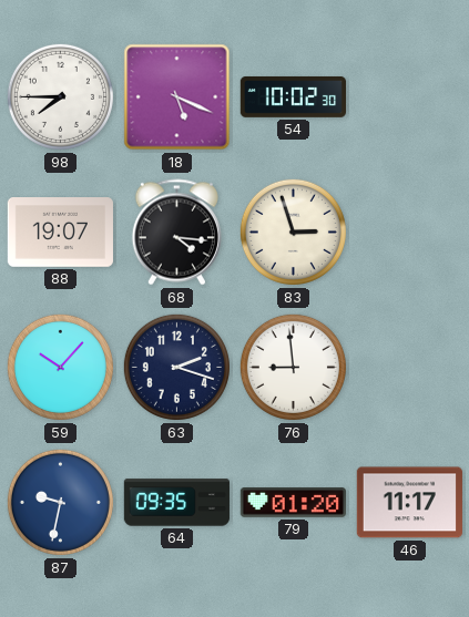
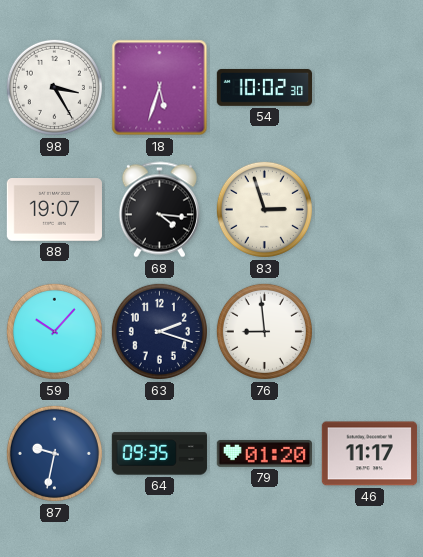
98: 7:45 -> 3:25 (54, 87)
18: 5:19 -> 5:33 (160, 88)
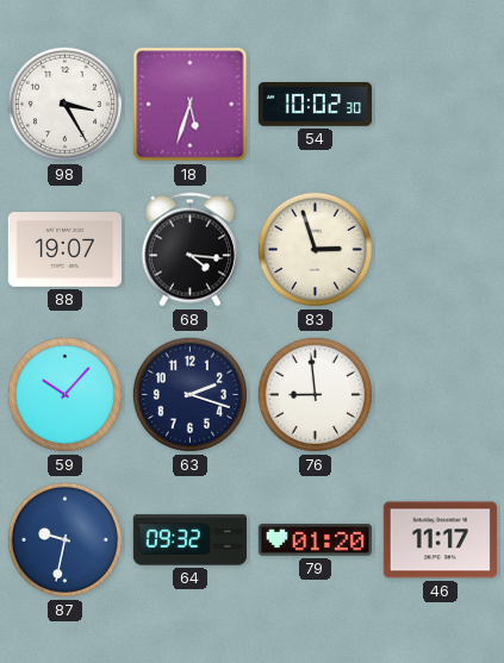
64: 09:35 -> 09:32 (189, 540)
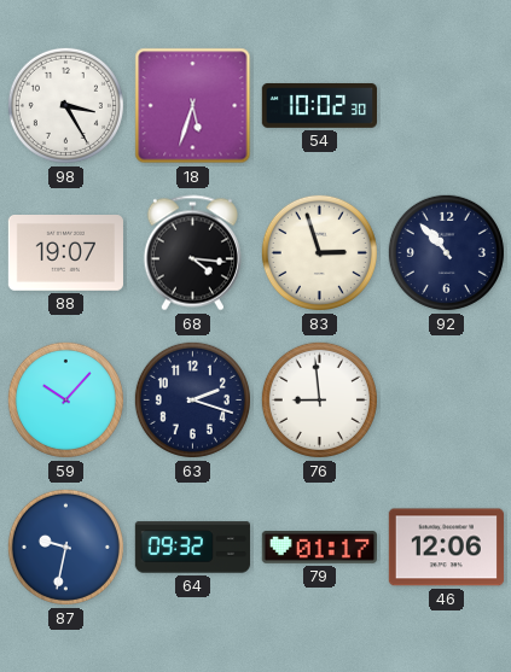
92: none -> 10:53 (446, 252)
79: 01:20 -> 01:17 (319, 548)
46: 11:17 -> 12:06 (446, 548)
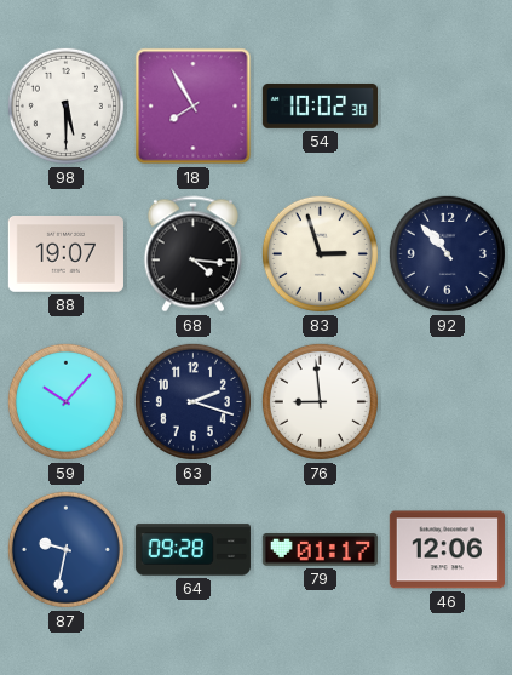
98: 3:25 -> 5:30 (65, 105)
18: 5:33 -> 7:55 (194, 107)
64: 09:32 -> 09:28 (192, 550)
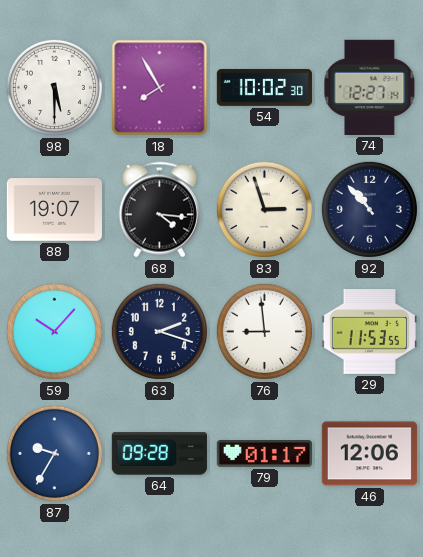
74: none -> 12:27 (370, 87)
29: none -> 11:53 (369, 332)
87: 9:32 -> 9:35 (54, 453)
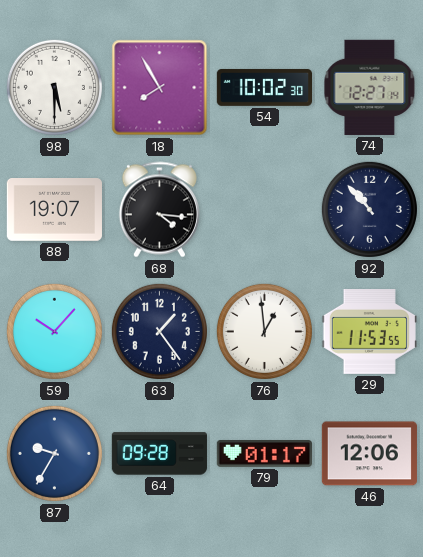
83: 2:57 -> none (264, 209)
63: 2:18 -> 1:24 (159, 331)
76: 8:59 -> 12:59 (264, 331)
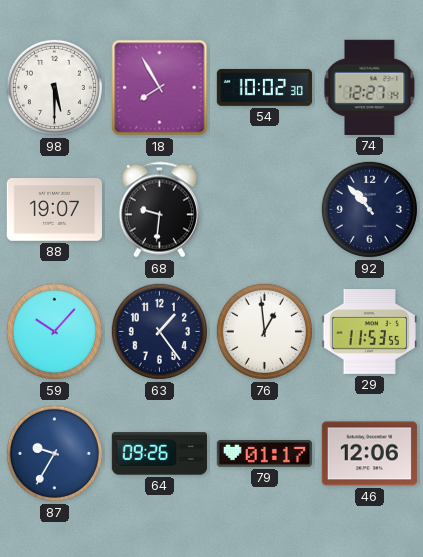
68: 4:16 -> 9:31 (159, 210)
64: 09:28 -> 09:26 (159, 454)
